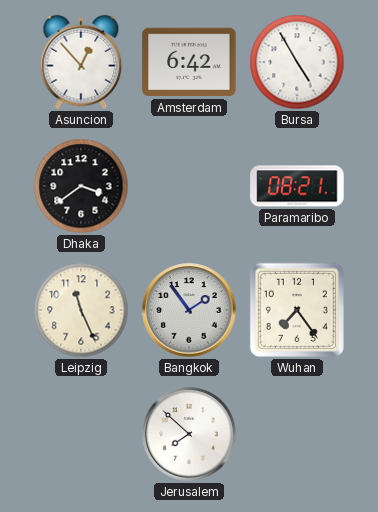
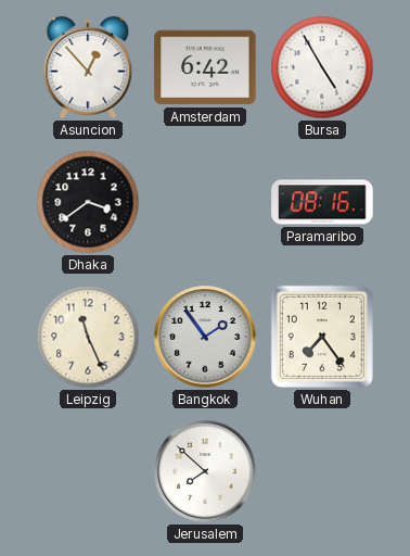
Paramaribo: 08:21 -> 08:16 (322, 202)
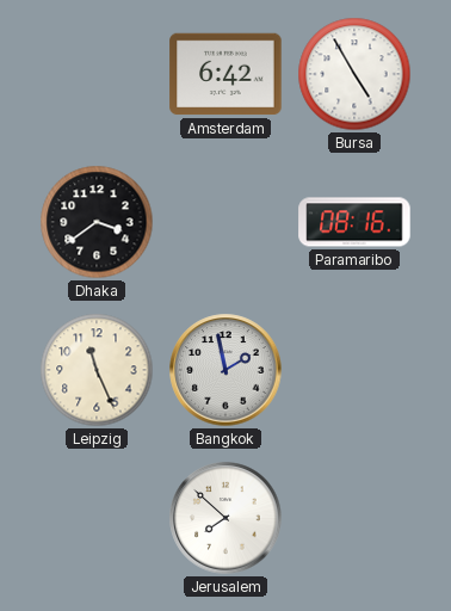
Asuncion: 12:53 -> none (88, 67)
Bangkok: 1:54 -> 1:58 (225, 370)
Wuhan: 7:24 -> none (322, 337)
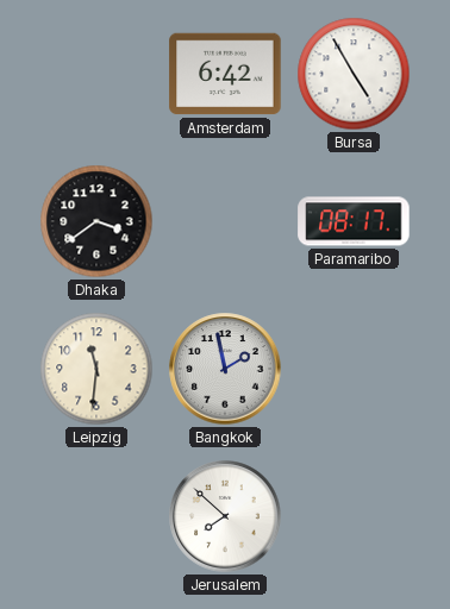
Paramaribo: 08:16 -> 08:17 (354, 221)
Leipzig: 11:26 -> 11:31 (96, 369)
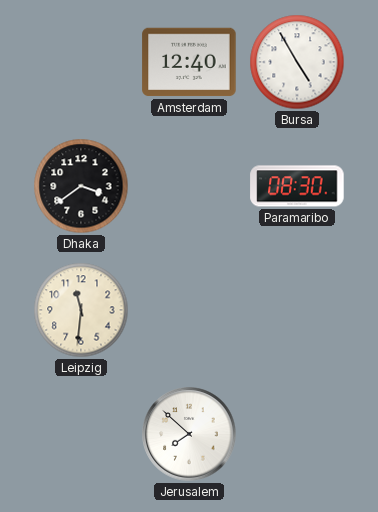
Amsterdam: 6:42 -> 12:40 (189, 62)
Paramaribo: 08:17 -> 08:30 (297, 186)
Bangkok: 1:58 -> none (225, 369)
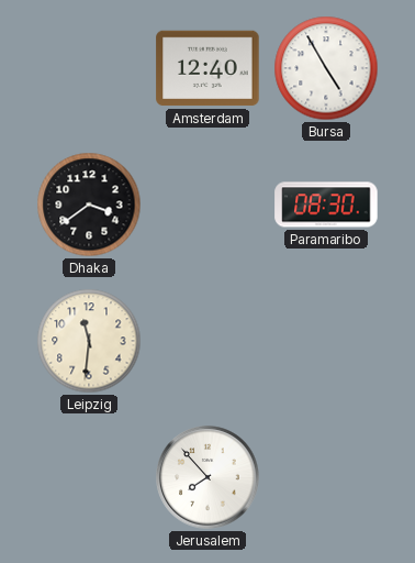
Jerusalem: 7:52 -> 7:53 (207, 477)
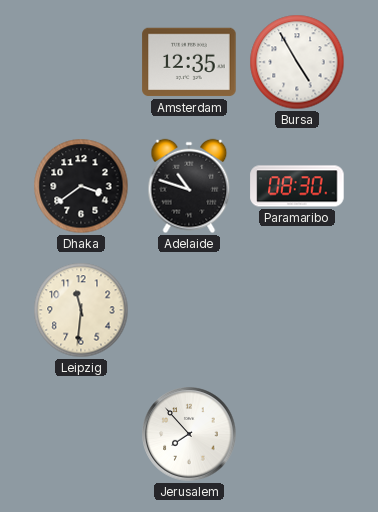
Amsterdam: 12:40 -> 12:35 (189, 62)
Adelaide: none -> 10:48 (189, 186)
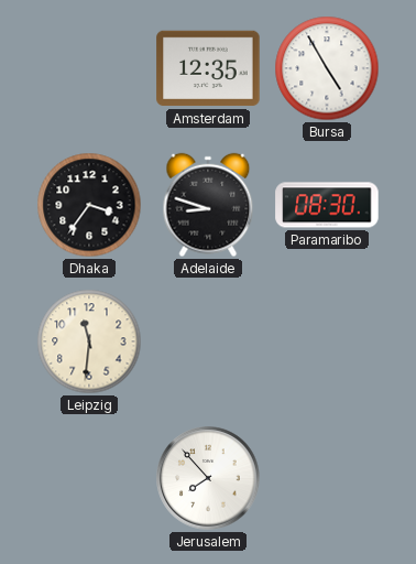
Dhaka: 3:39 -> 3:36 (89, 205)
Adelaide: 10:48 -> 8:48 (208, 205)
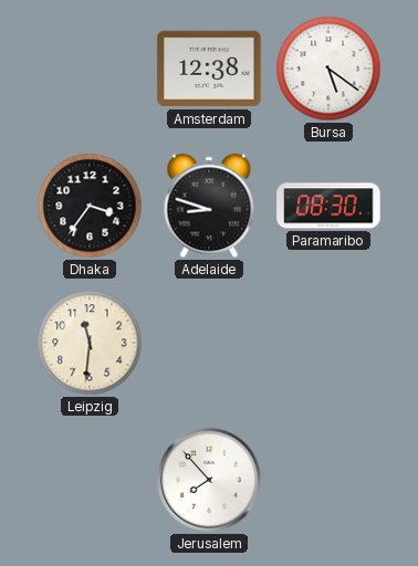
Amsterdam: 12:35 -> 12:38 (209, 69)
Bursa: 4:55 -> 5:21 (328, 69)
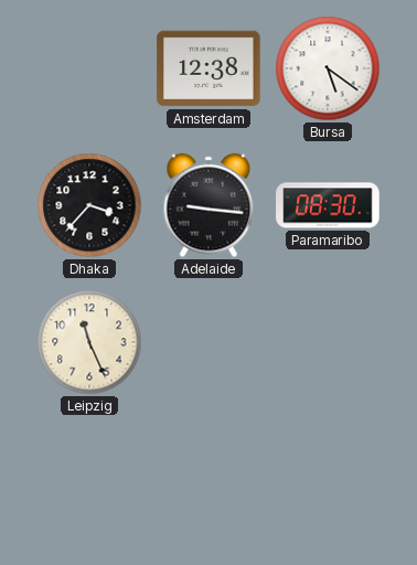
Dhaka: 3:36 -> 3:37 (89, 205)
Adelaide: 8:48 -> 9:16 (209, 205)
Leipzig: 11:31 -> 11:26 (89, 342)
Jerusalem: 7:53 -> none (209, 480)
